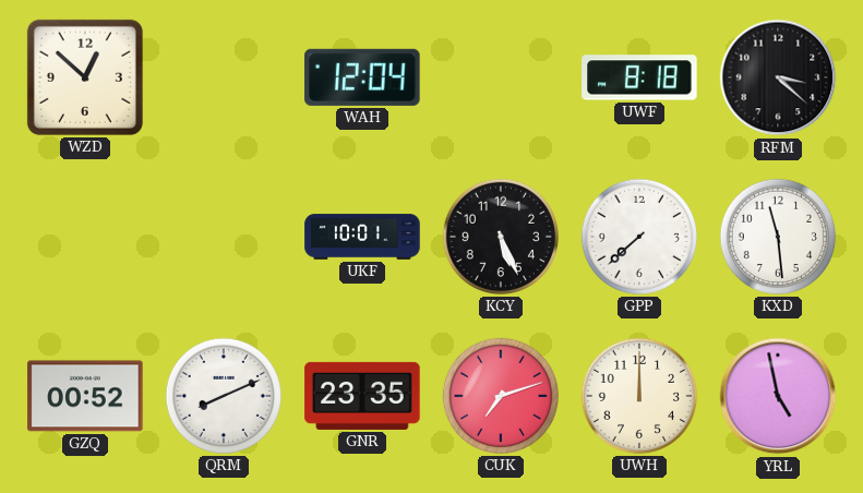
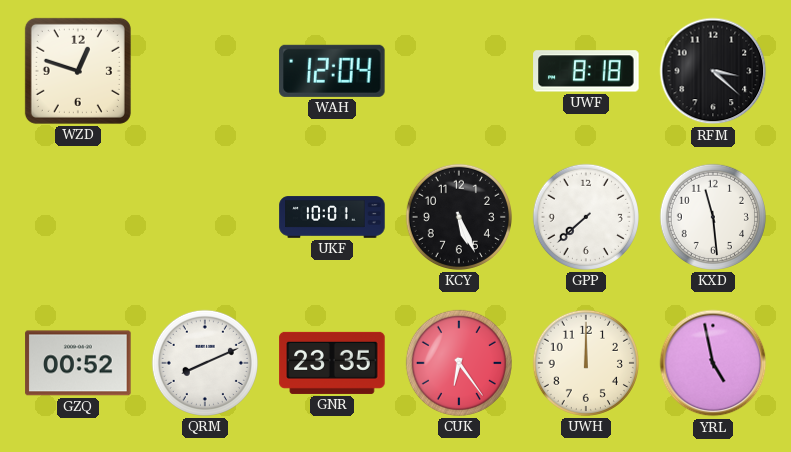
WZD: 12:52 -> 12:48 (78, 71)
CUK: 7:12 -> 6:24 (459, 363)
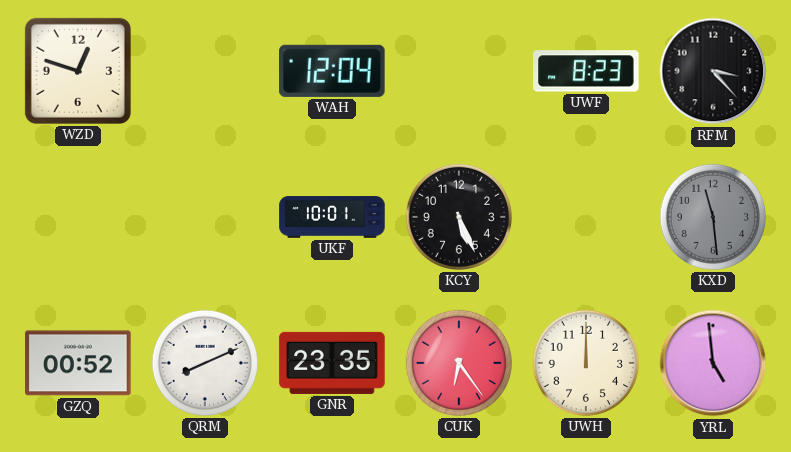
UWF: 8:18 -> 8:23 (586, 71)
RFM: 3:22 -> 3:23 (713, 71)
GPP: 7:38 -> none (586, 217)
KXD dial: white -> grey (713, 217)
YRL: 4:58 -> 4:59 (713, 363)
